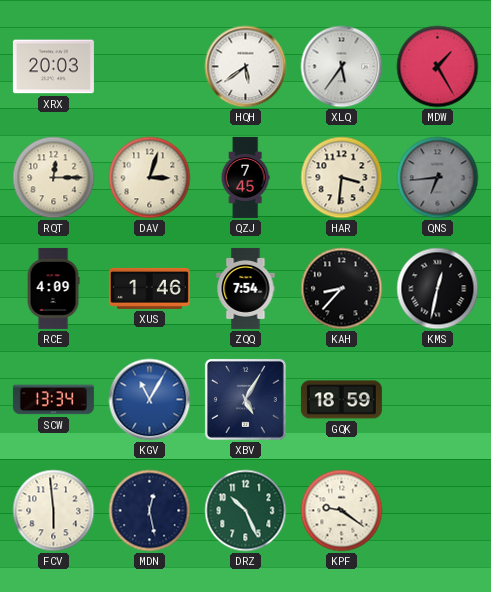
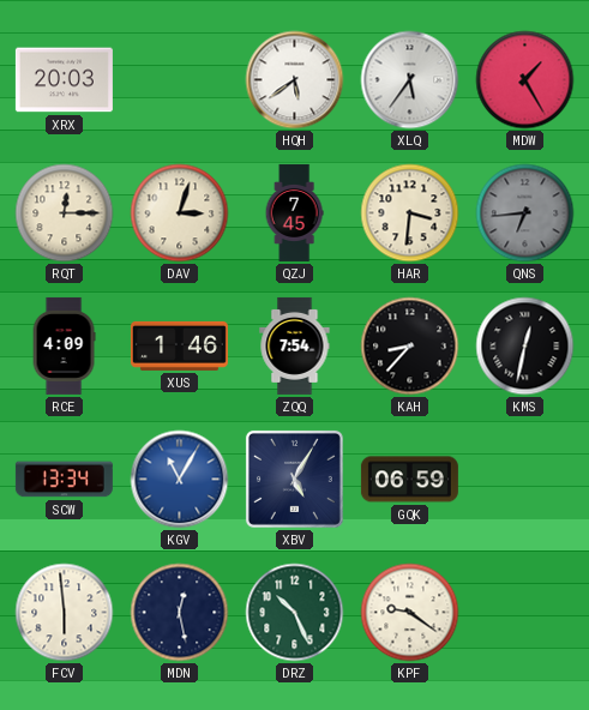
GQK: 18:59 -> 06:59 (409, 480)
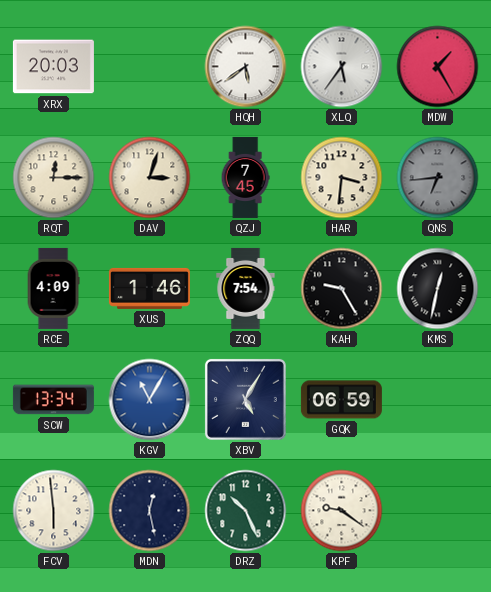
KAH: 8:37 -> 9:25 (342, 289)
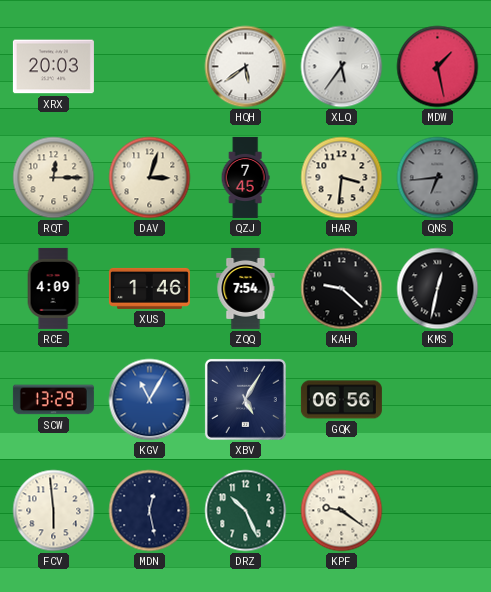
MDW: 1:25 -> 1:28 (438, 67)
KAH: 9:25 -> 9:22 (342, 289)
SCW: 13:34 -> 13:29 (53, 400)
GQK: 06:59 -> 06:56 (341, 400)
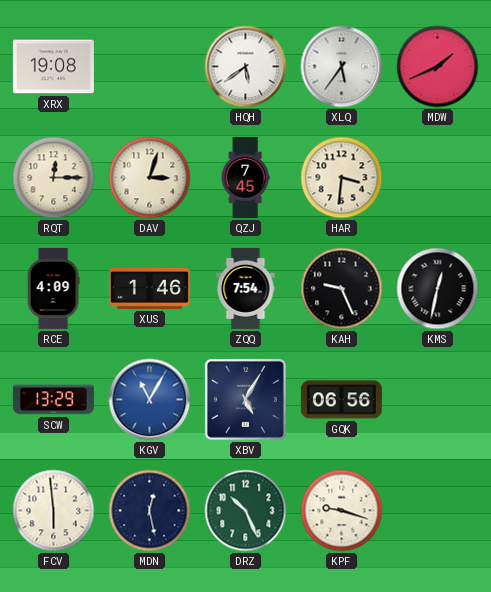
XRX: 20:03 -> 19:08 (53, 67)
MDW: 1:28 -> 1:41 (438, 67)
QNS: 6:44 -> none (438, 178)
KAH: 9:22 -> 9:26 (342, 289)
KPF: 9:21 -> 9:18 (342, 511)
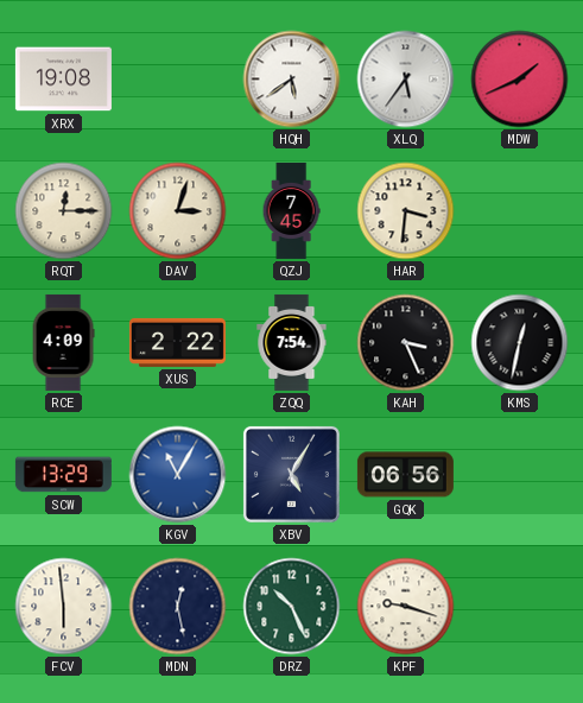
XUS: 1:46 -> 2:22 (177, 342)
KAH: 9:26 -> 3:26 (406, 343)
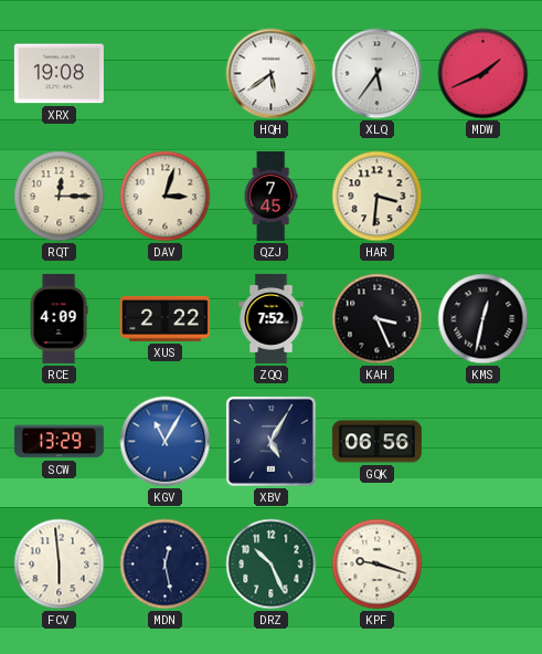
ZQQ: 7:54 -> 7:52 (272, 318)
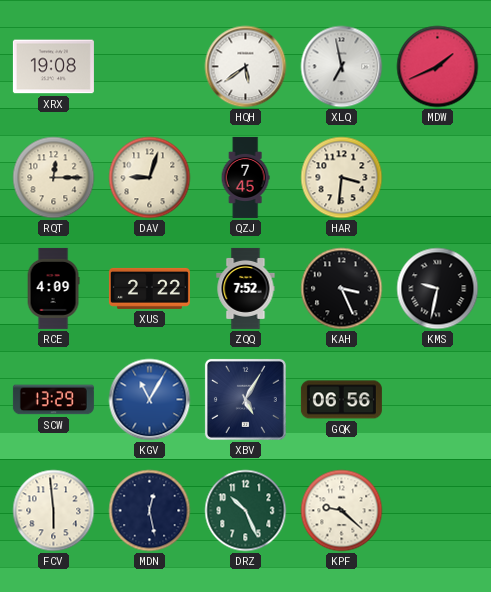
XLQ: 5:36 -> 6:58 (342, 67)
DAV: 3:03 -> 9:03 (150, 178)
KMS: 12:32 -> 9:32 (438, 289)
KPF: 9:18 -> 9:22 (342, 511)
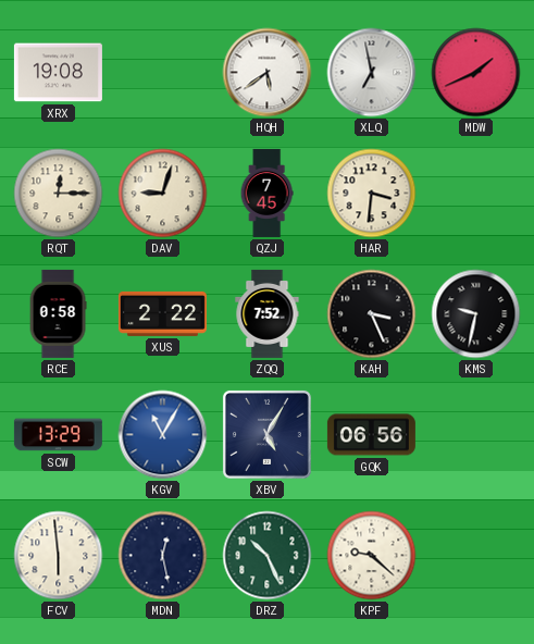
RCE: 4:09 -> 0:58 (58, 313)
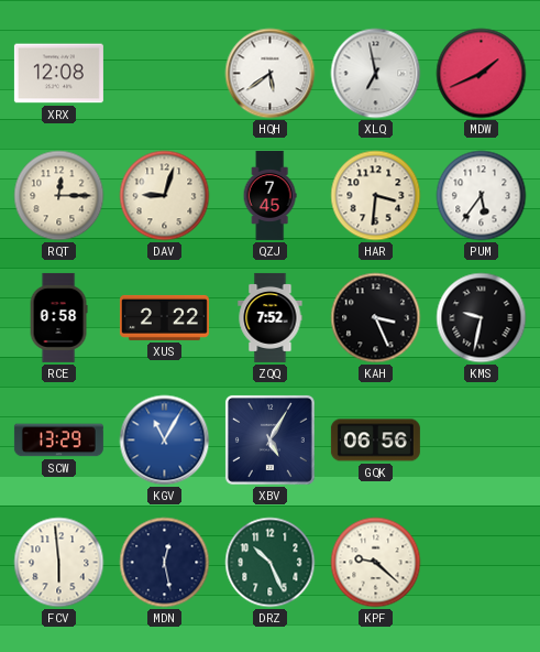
XRX: 19:08 -> 12:08 (58, 74)
PUM: none -> 5:36 (482, 196)
